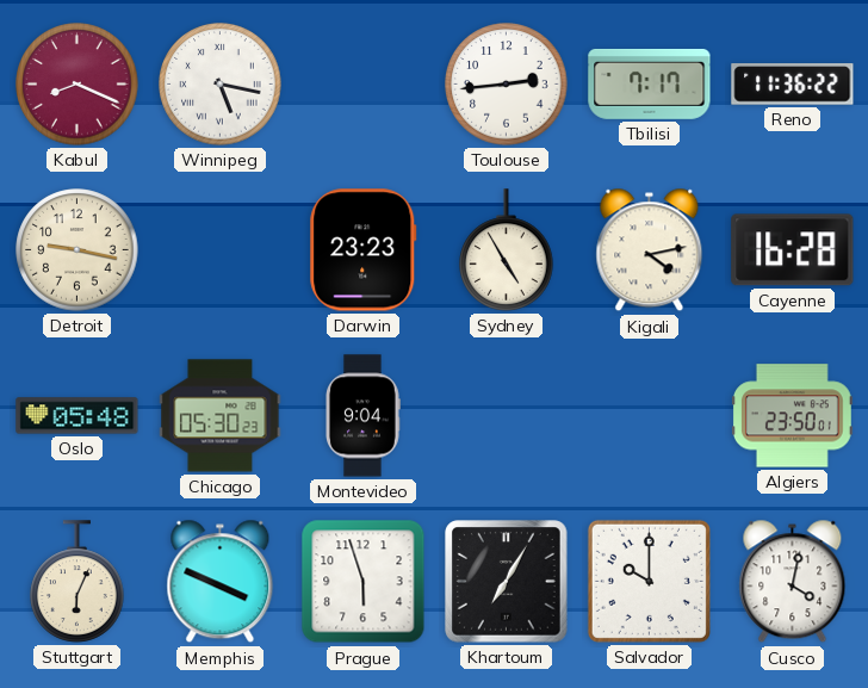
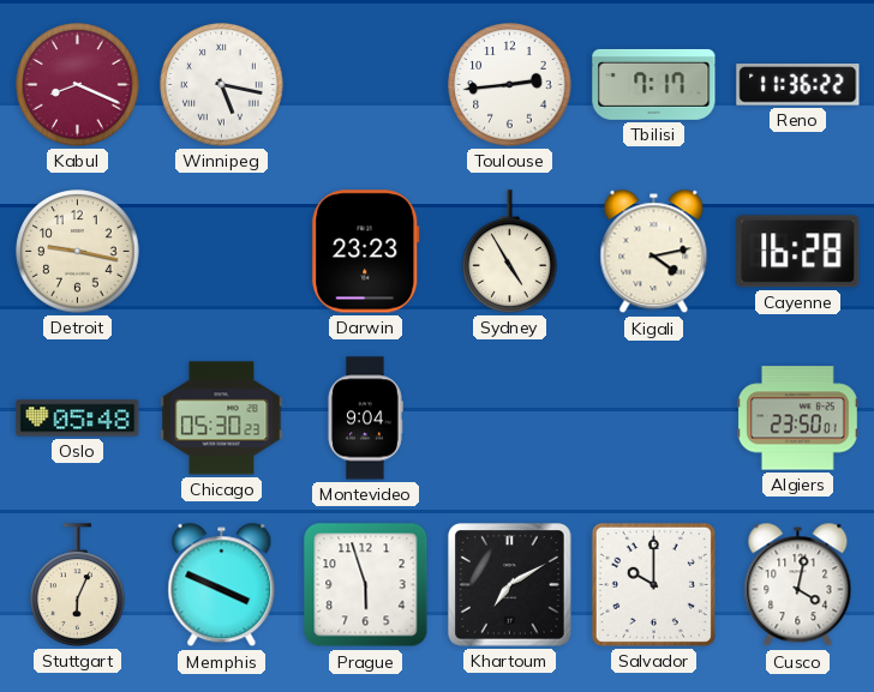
Khartoum: 7:05 -> 7:10 (510, 585)
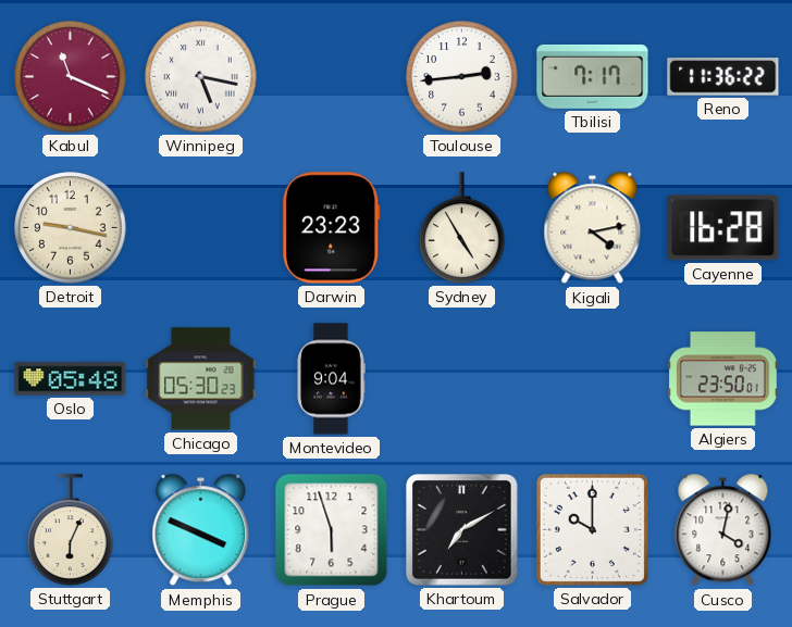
Kabul: 8:19 -> 11:19 (71, 77)
